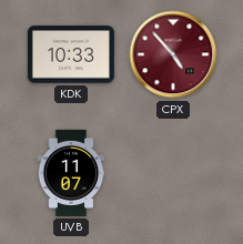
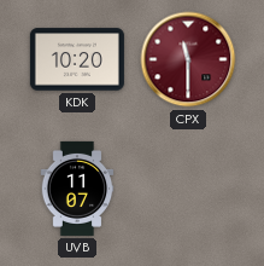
KDK: 10:33 -> 10:20 (77, 59)
CPX: 4:53 -> 11:30 (188, 59)
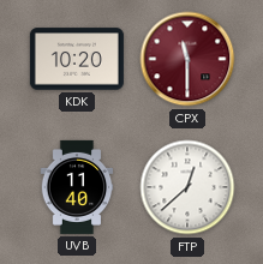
UVB: 11:07 -> 11:40 (77, 187)
FTP: none -> 12:38 (187, 187)
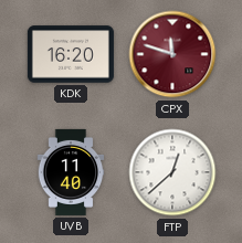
KDK: 10:20 -> 16:20 (71, 54)
CPX: 11:30 -> 11:48 (172, 54)
